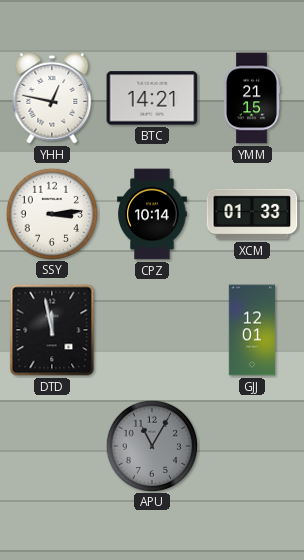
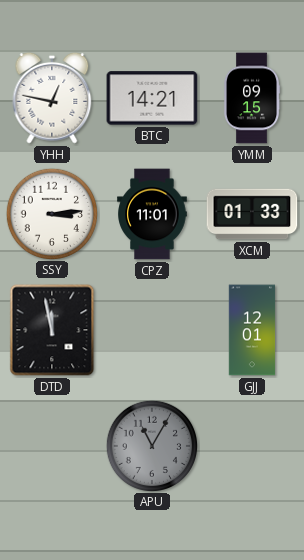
YMM: 21:15 -> 09:15 (252, 98)
CPZ: 10:14 -> 11:01 (152, 214)
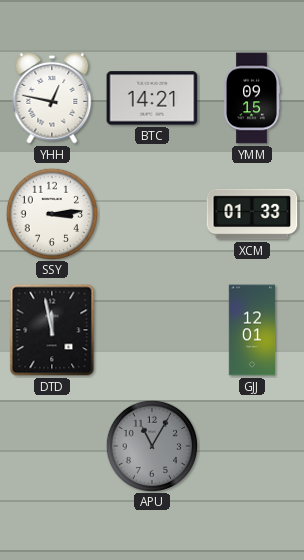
CPZ: 11:01 -> none (152, 214)
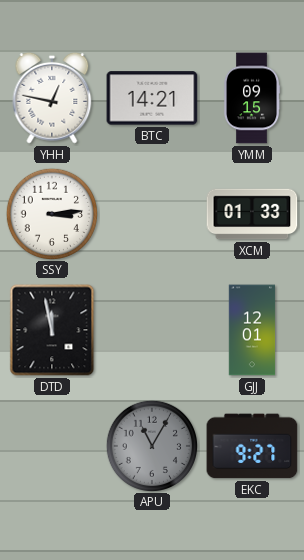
EKC: none -> 9:27 (252, 446)
